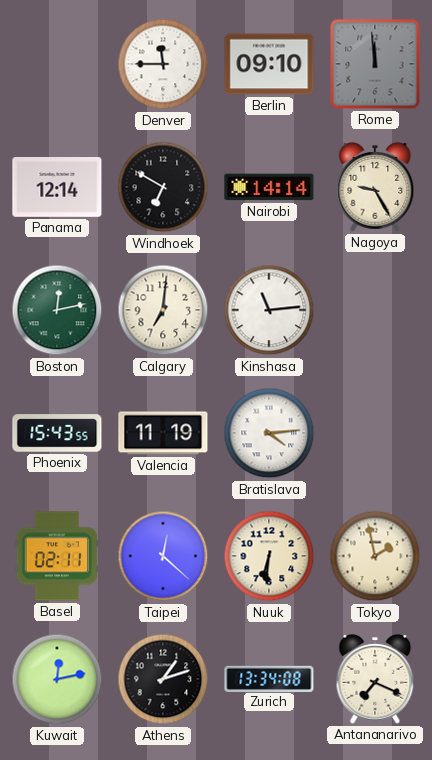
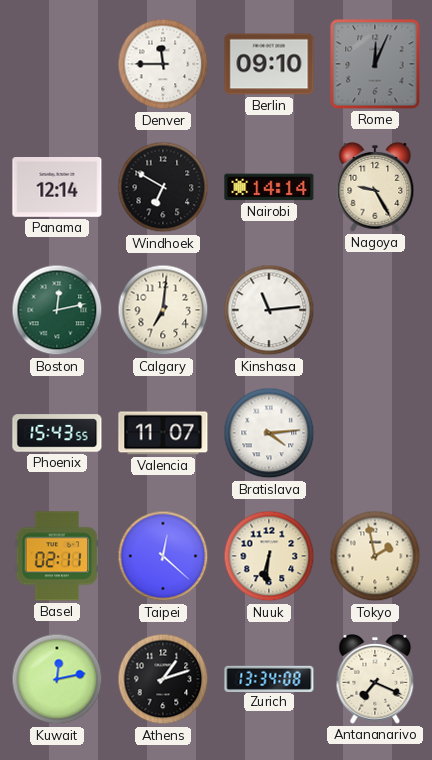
Rome: 11:59 -> 12:04 (375, 64)
Valencia: 11:19 -> 11:07 (163, 433)
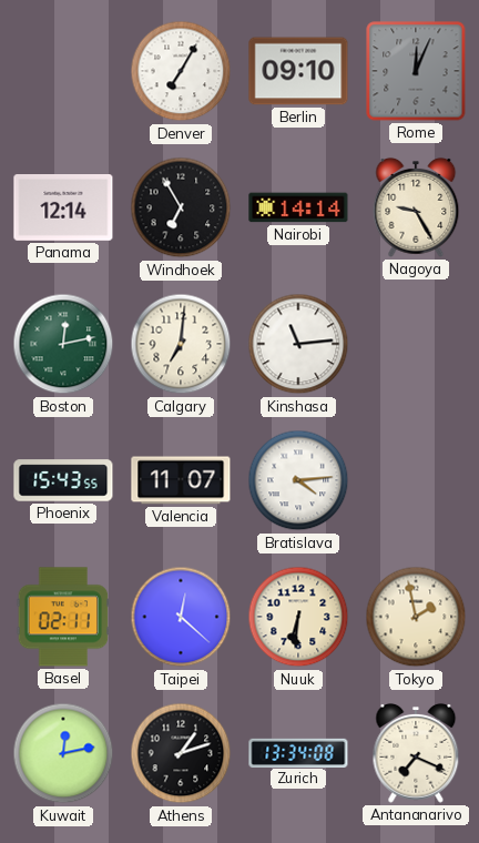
Denver: 11:45 -> 7:05 (181, 71)
Windhoek: 6:50 -> 6:55 (181, 207)
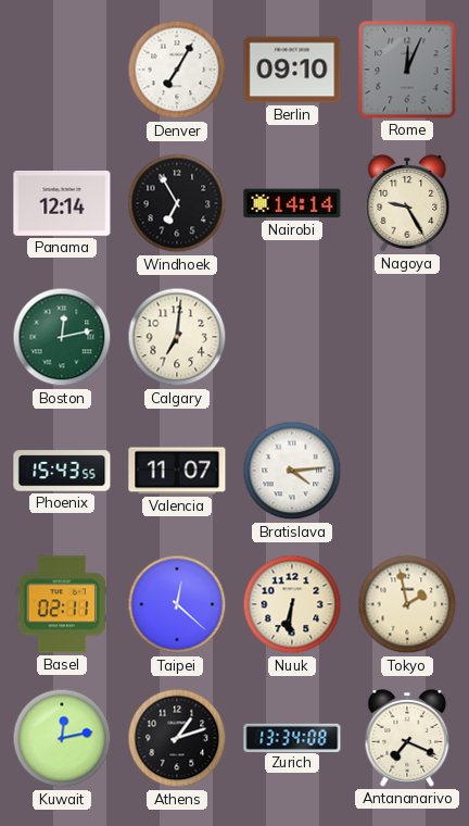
Kinshasa: 11:14 -> none (298, 344)
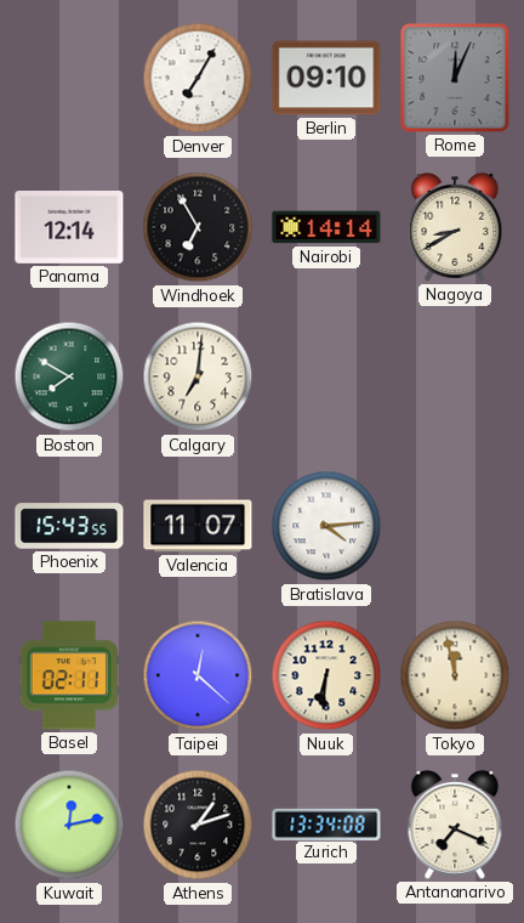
Nagoya: 9:25 -> 8:40 (455, 227)
Boston: 12:13 -> 7:50 (69, 376)
Tokyo: 1:58 -> 11:58 (455, 675)
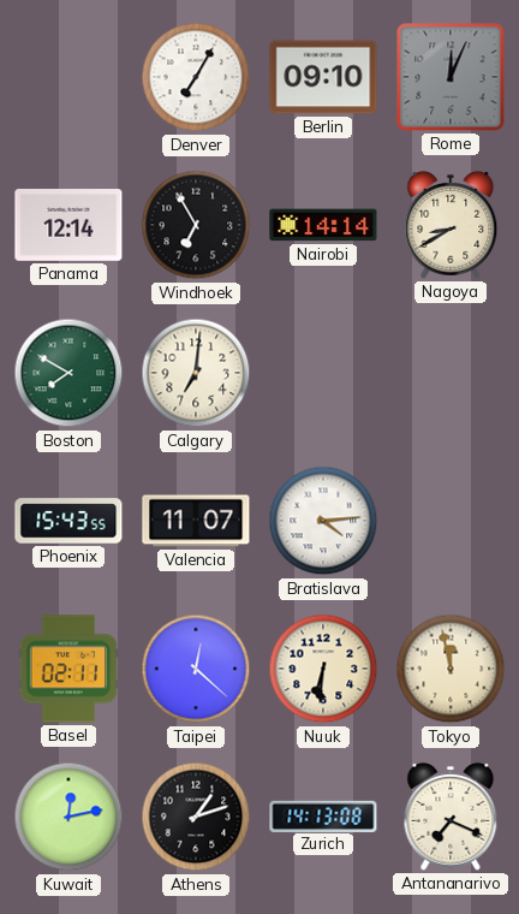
Zurich: 13:34 -> 14:13 (323, 815)
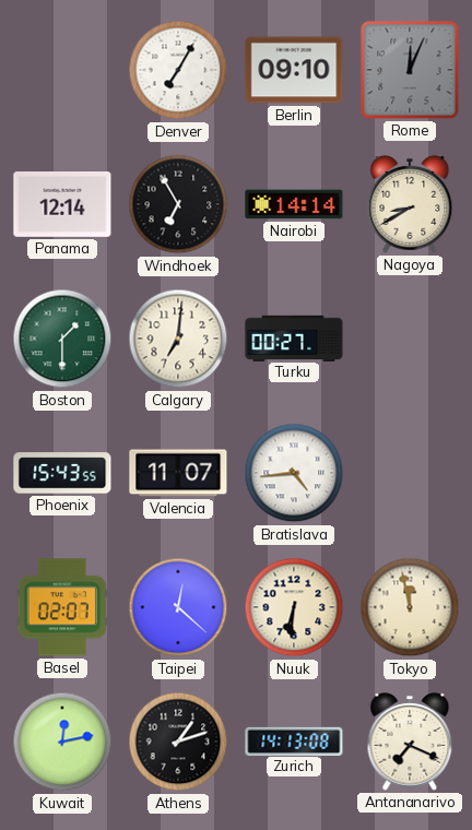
Boston: 7:50 -> 1:30 (62, 339)
Turku: none -> 00:27 (294, 337)
Bratislava: 4:14 -> 4:44 (294, 473)
Basel: 02:11 -> 02:07 (62, 607)
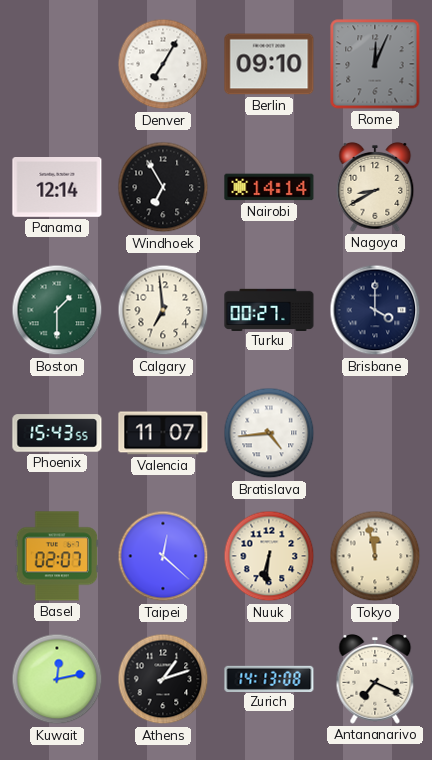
Calgary: 7:01 -> 6:59 (163, 310)
Brisbane: none -> 4:00 (375, 310)
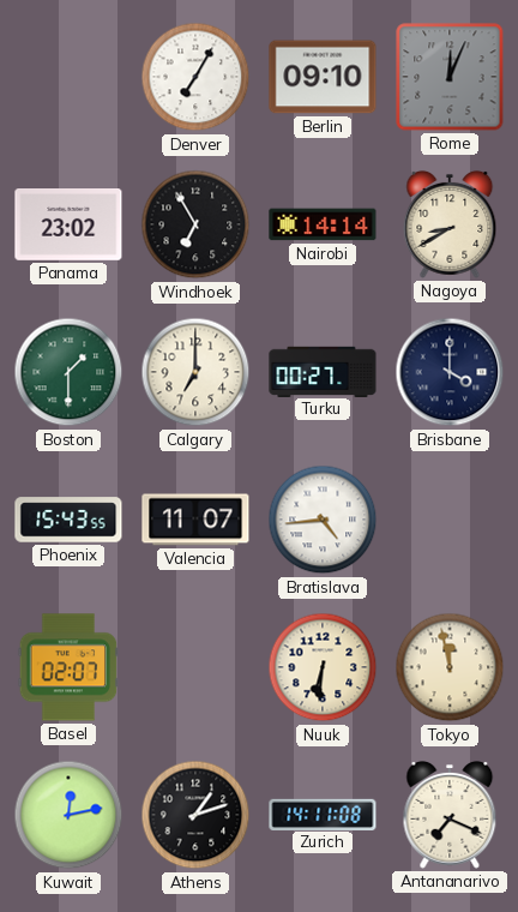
Panama: 12:14 -> 23:02 (68, 226)
Calgary: 6:59 -> 7:00 (195, 372)
Taipei: 12:22 -> none (163, 556)
Zurich: 14:13 -> 14:11 (323, 814)
